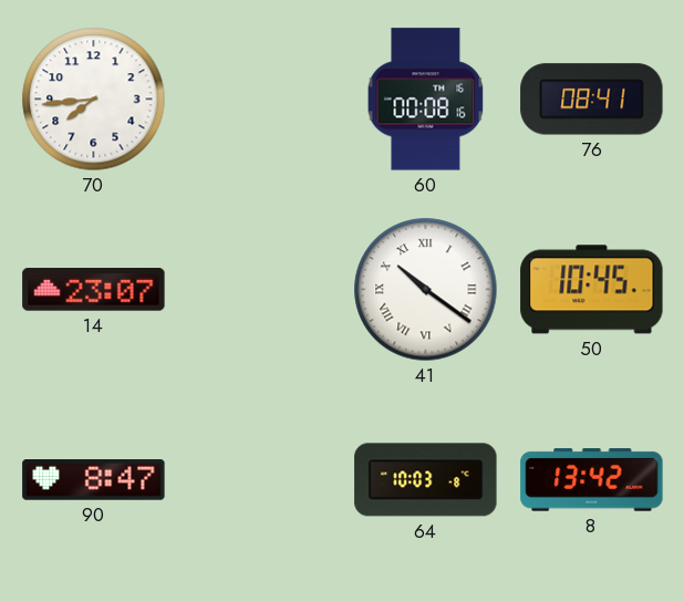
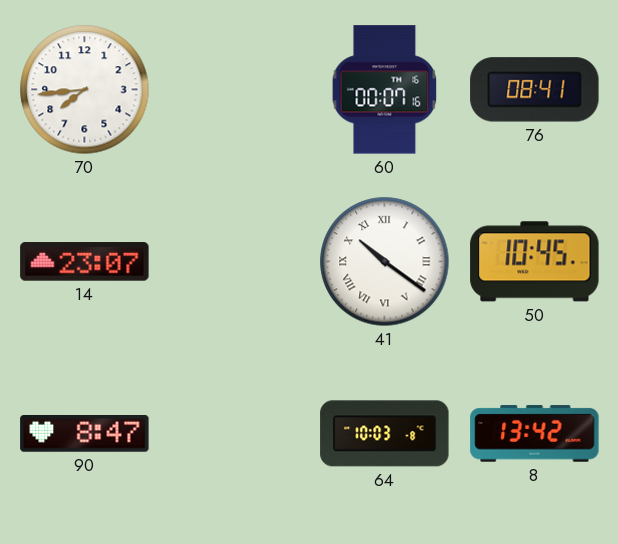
60: 00:08 -> 00:07 (385, 90)
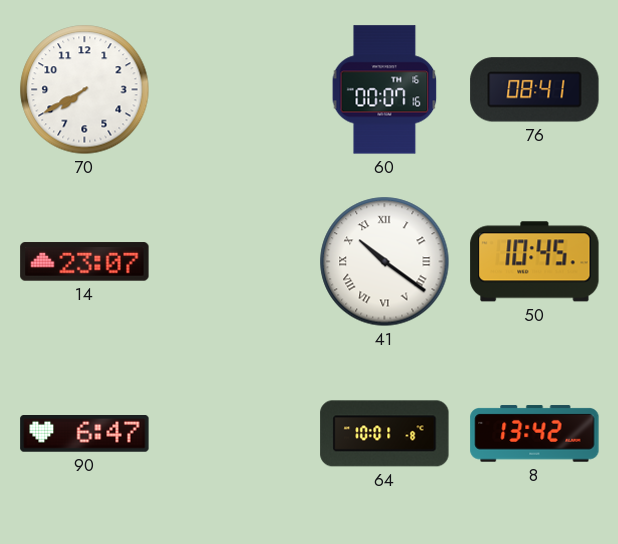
70: 7:44 -> 7:40 (85, 90)
90: 8:47 -> 6:47 (85, 434)
64: 10:03 -> 10:01 (385, 434)
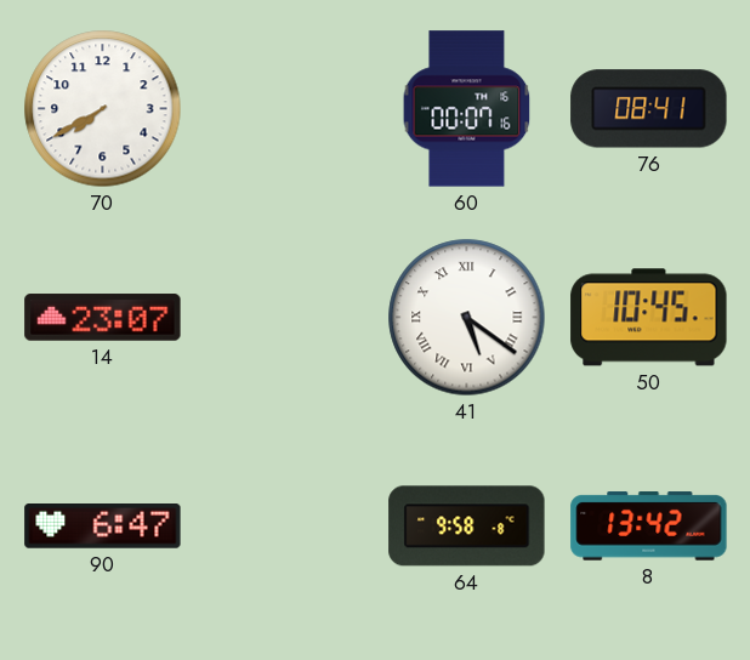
41: 10:21 -> 5:21 (467, 318)
64: 10:01 -> 9:58 (467, 527)
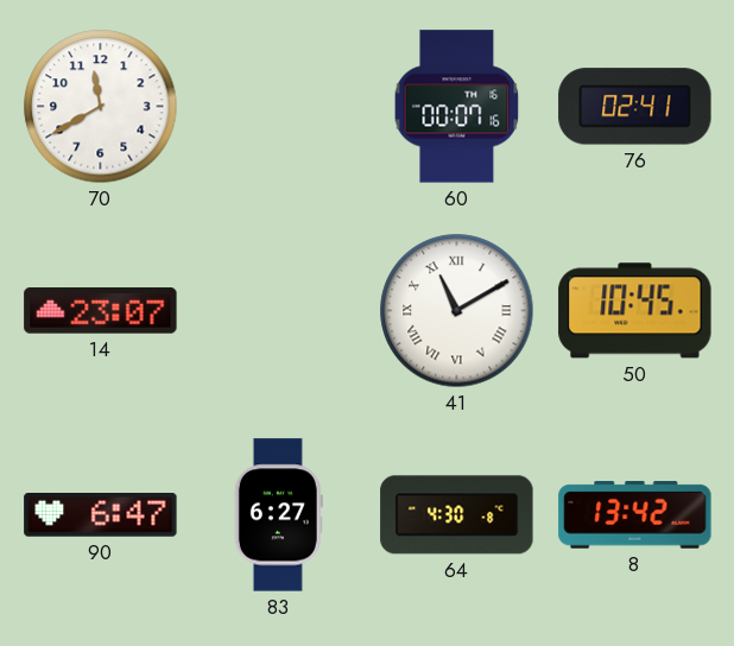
70: 7:40 -> 11:40 (101, 107)
76: 08:41 -> 02:41 (635, 107)
41: 5:21 -> 11:10 (457, 311)
83: none -> 6:27 (278, 515)
64: 9:58 -> 4:30 (457, 515)
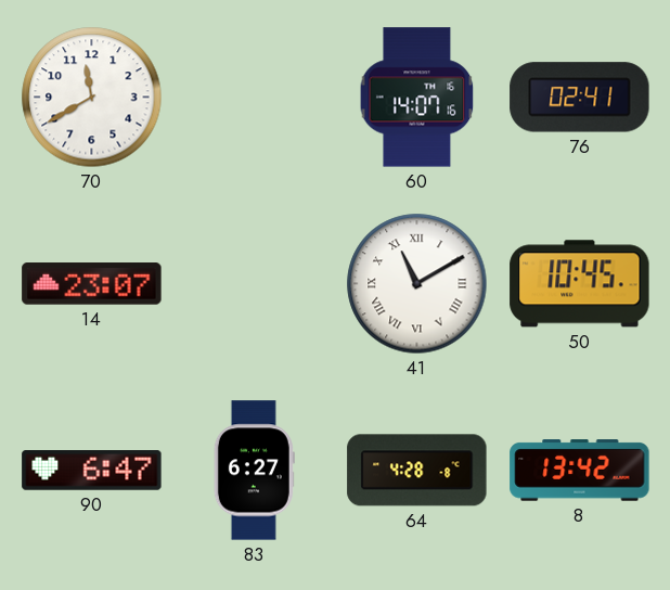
60: 00:07 -> 14:07 (417, 98)
64: 4:30 -> 4:28 (417, 471)
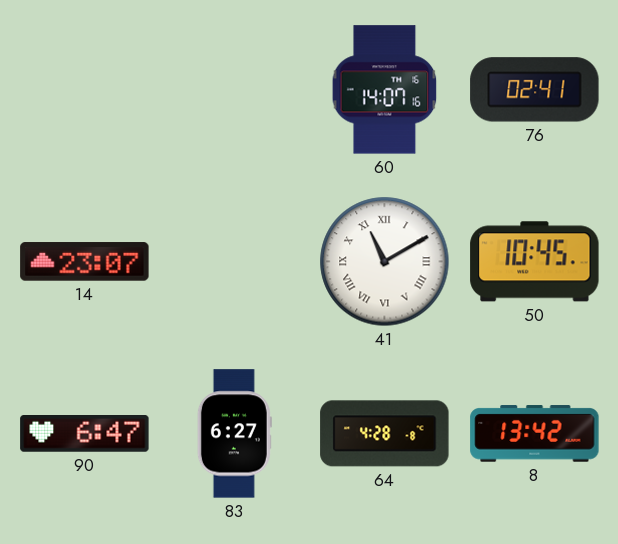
70: 11:40 -> none (92, 98)
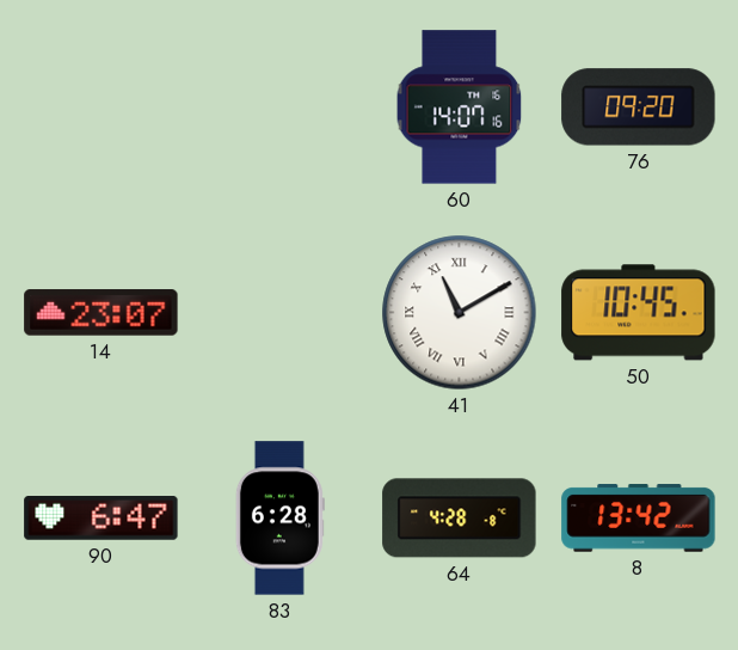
76: 02:41 -> 09:20 (639, 108)
83: 6:27 -> 6:28 (279, 519)
